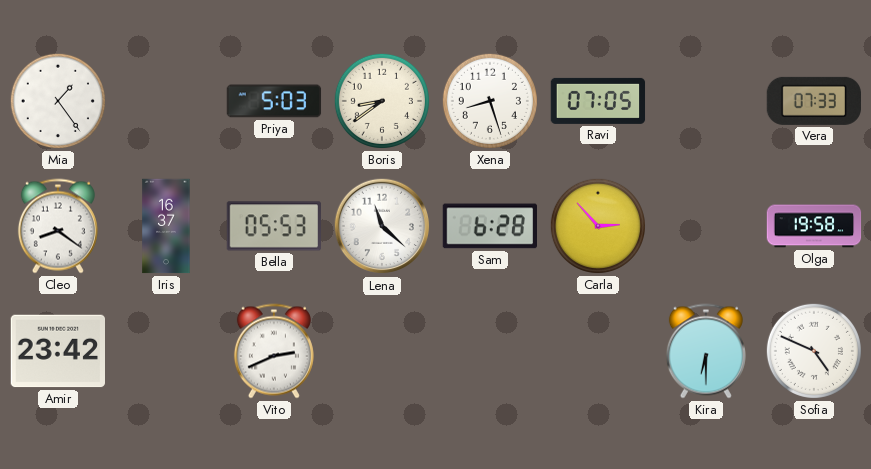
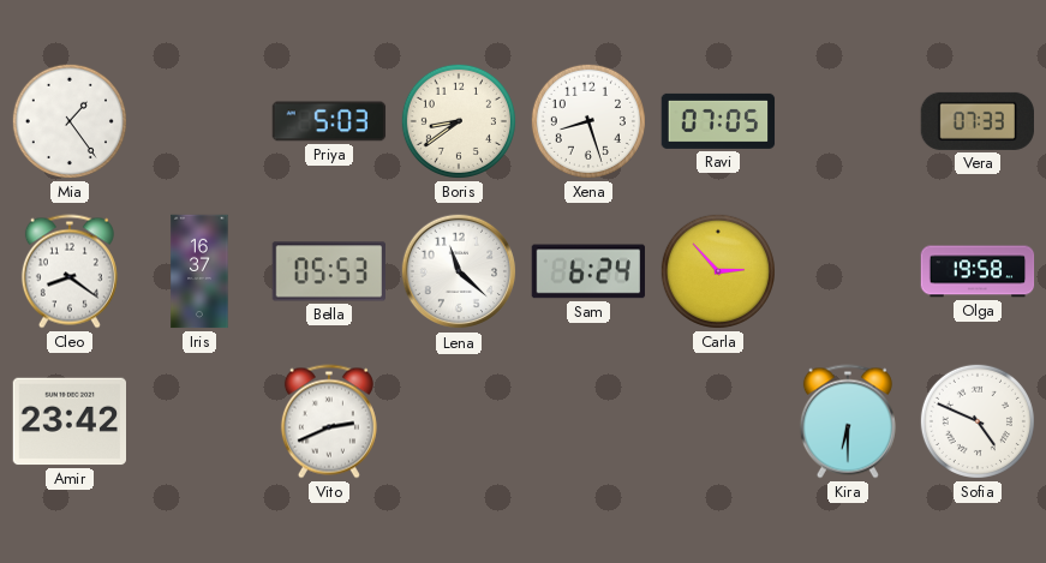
Sam: 6:28 -> 6:24 (587, 271)
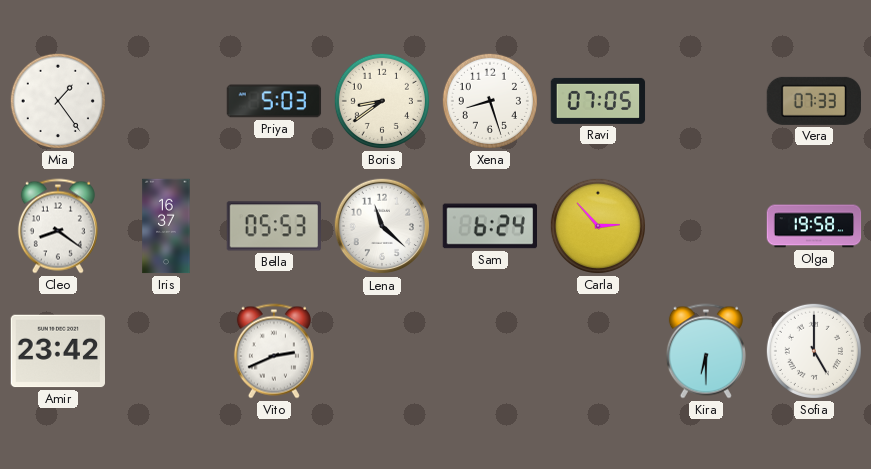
Sofia: 4:49 -> 5:00 (814, 351)
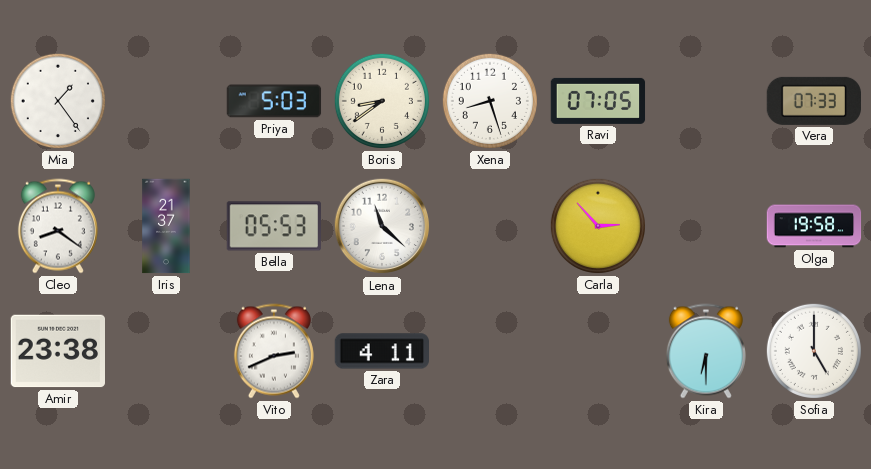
Iris: 16:37 -> 21:37 (166, 226)
Sam: 6:24 -> none (489, 226)
Amir: 23:42 -> 23:38 (57, 351)
Zara: none -> 4:11 (381, 351)
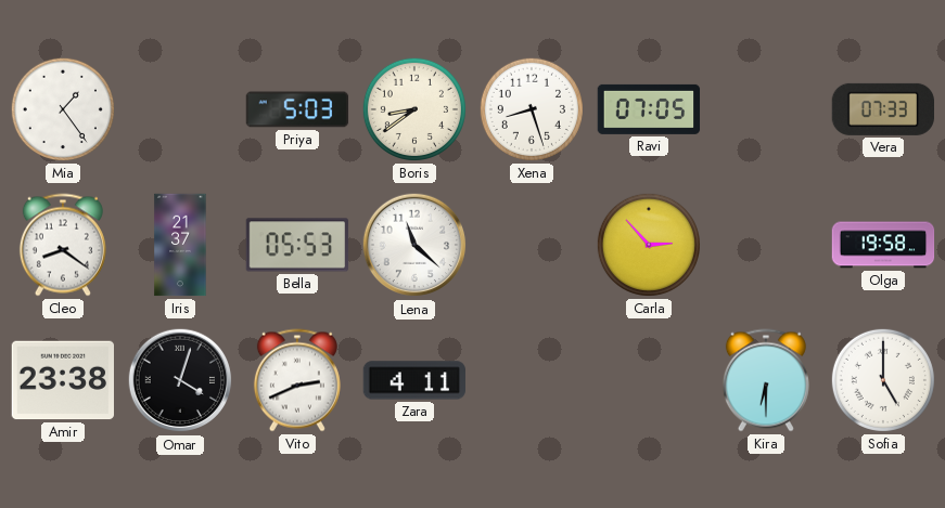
Omar: none -> 4:03 (180, 380)
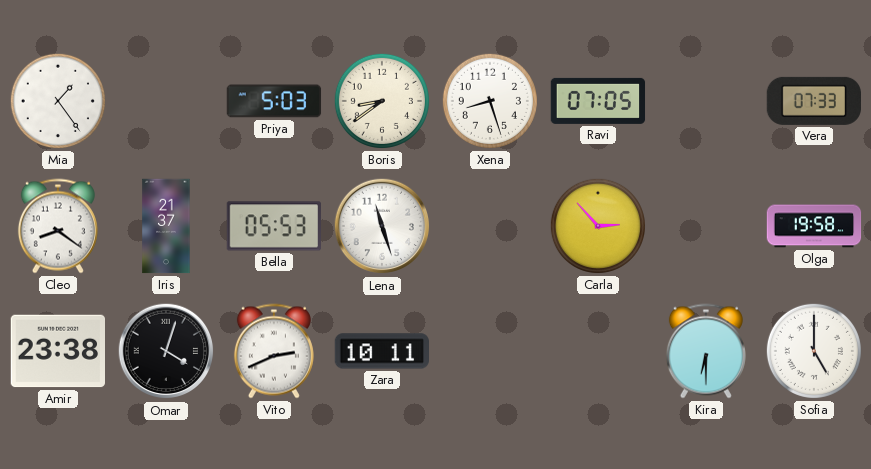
Lena: 11:22 -> 11:27 (382, 226)
Zara: 4:11 -> 10:11 (381, 351)
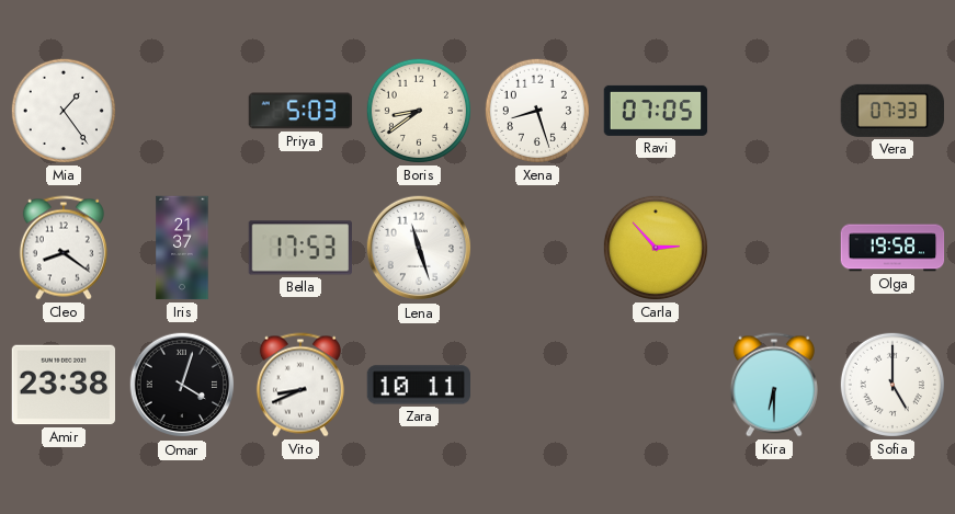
Bella: 05:53 -> 17:53 (299, 248)
Vito: 2:41 -> 8:41 (300, 385)
